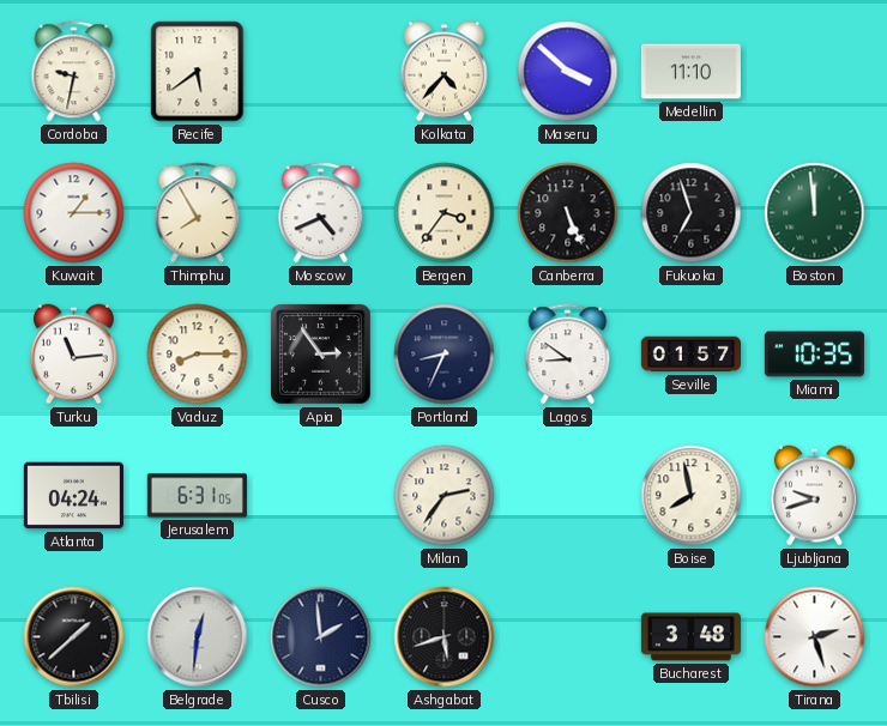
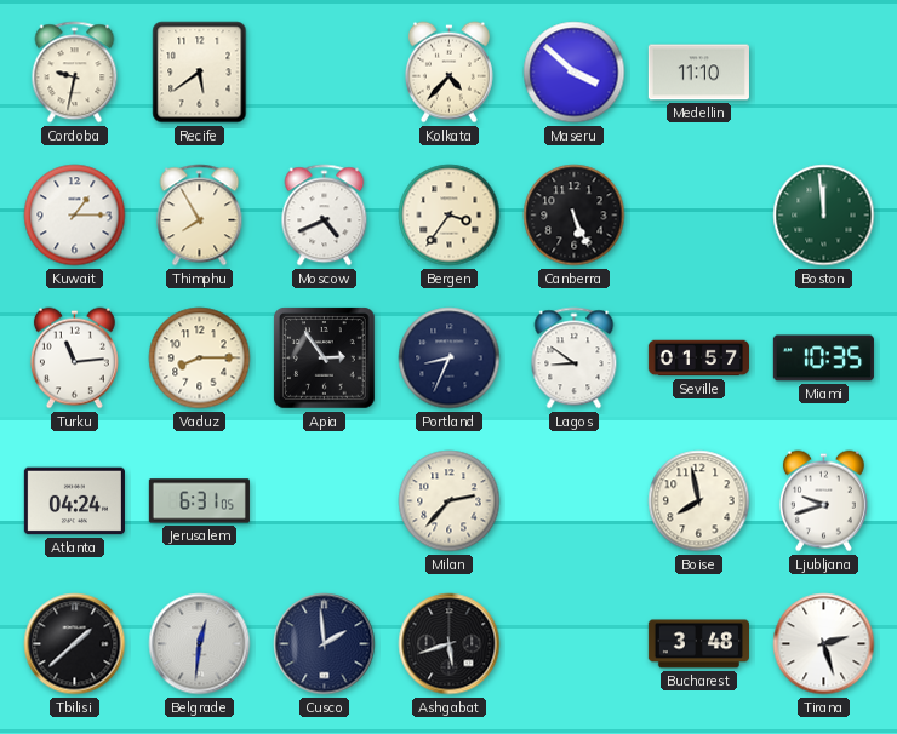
Fukuoka: 6:57 -> none (692, 213)
Milan: 2:36 -> 2:37 (450, 501)
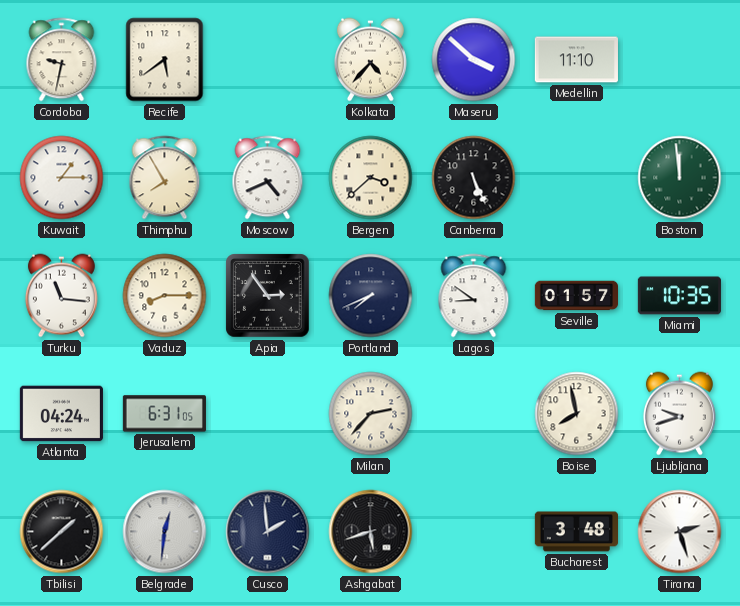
Bergen: 3:36 -> 3:38 (371, 178)
Turku: 11:14 -> 11:16 (61, 296)
Portland: 8:34 -> 7:41 (371, 296)
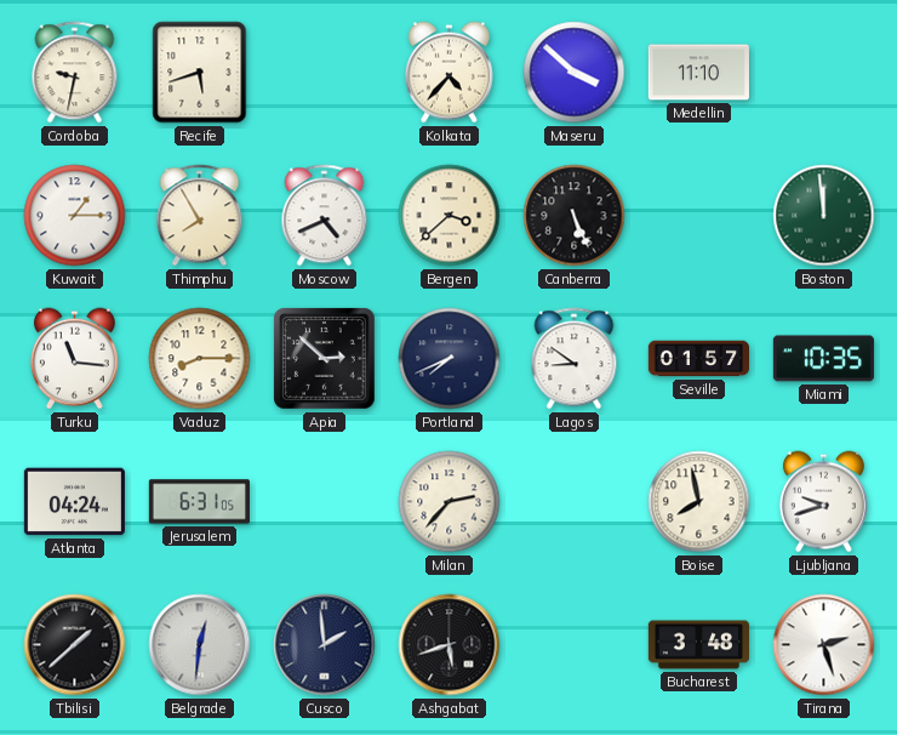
Recife: 5:39 -> 5:42 (200, 73)
Apia: 2:54 -> 2:52 (325, 359)
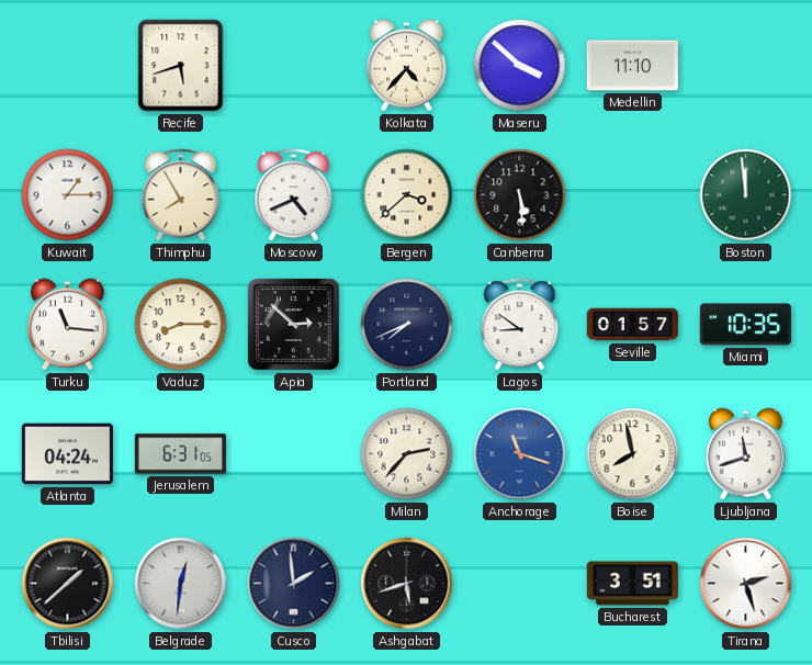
Cordoba: 9:32 -> none (75, 73)
Canberra: 5:26 -> 5:29 (520, 195)
Anchorage: none -> 11:18 (520, 454)
Ljubljana: 9:42 -> 11:42 (745, 454)
Bucharest: 3:48 -> 3:51 (632, 584)
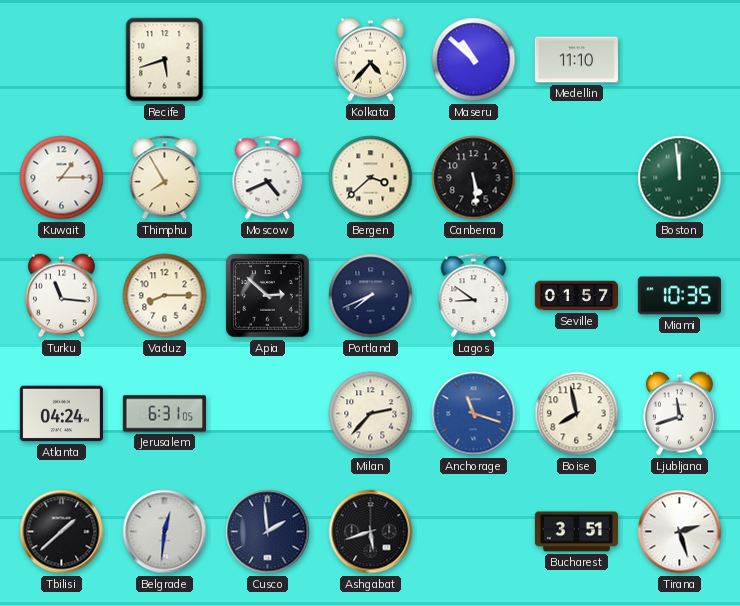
Maseru: 3:52 -> 10:52 (474, 60)
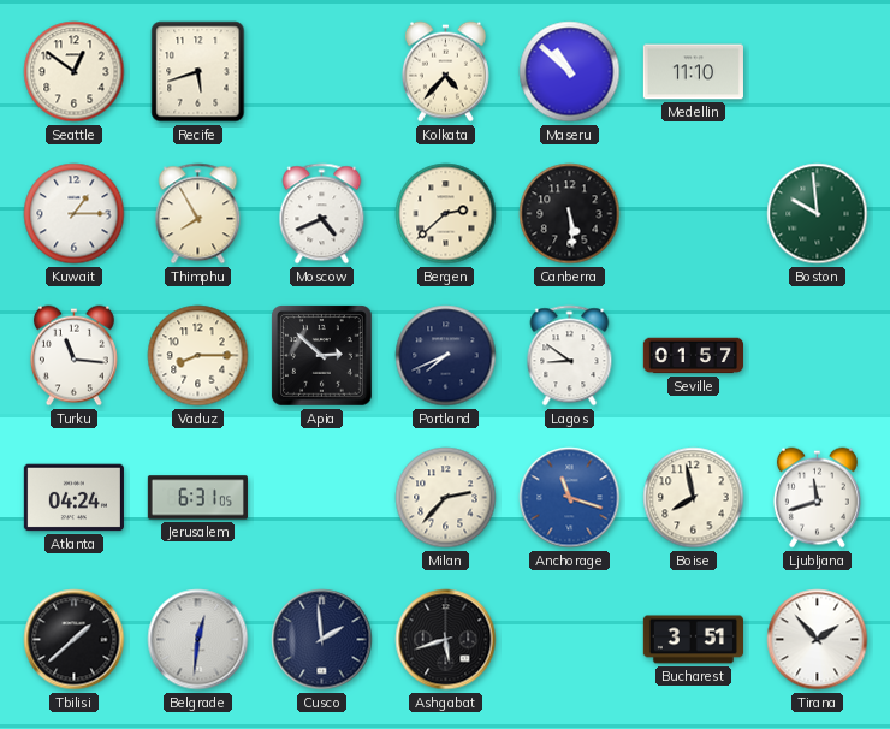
Seattle: none -> 12:51 (75, 72)
Bergen: 3:38 -> 2:38 (446, 214)
Boston: 11:59 -> 9:59 (818, 214)
Miami: 10:35 -> none (679, 296)
Tirana: 2:27 -> 1:53 (818, 640)
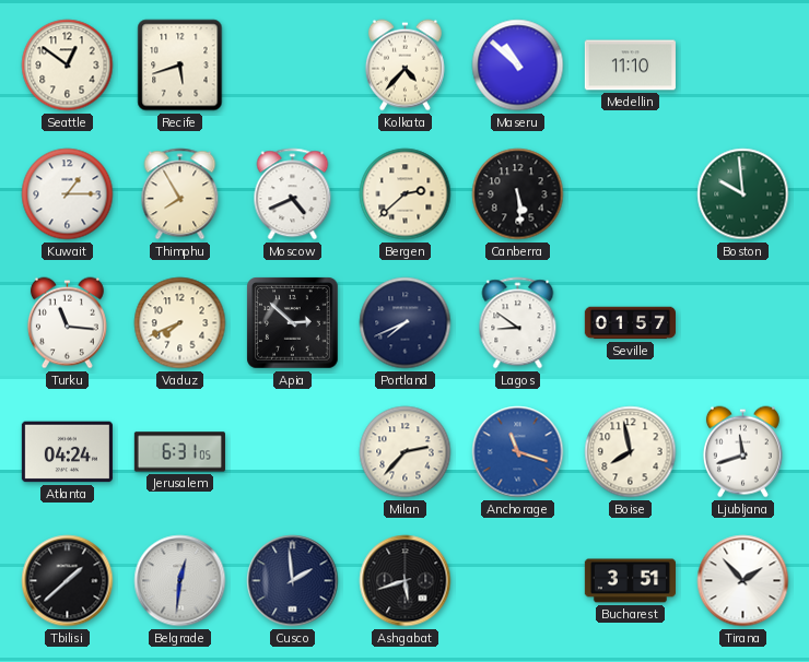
Vaduz: 8:15 -> 7:41 (180, 323)
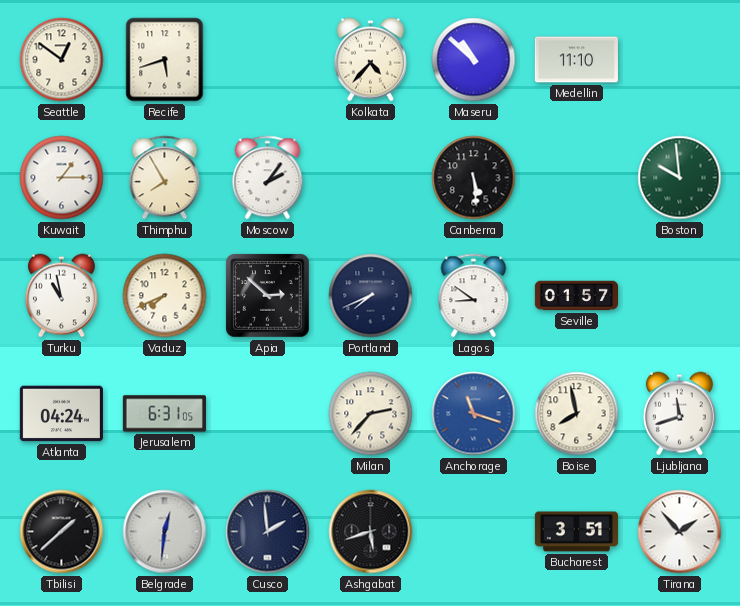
Moscow: 4:41 -> 2:06 (268, 178)
Bergen: 2:38 -> none (406, 194)
Turku: 11:16 -> 10:58 (61, 296)
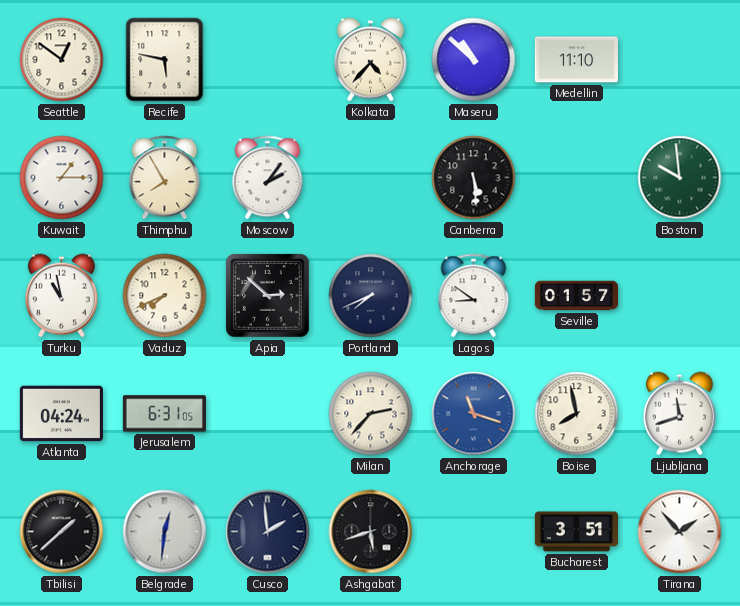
Recife: 5:42 -> 5:47 (165, 60)
